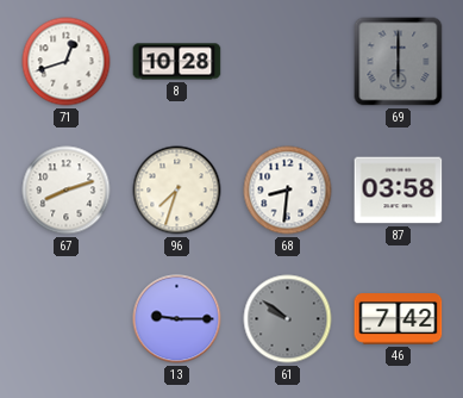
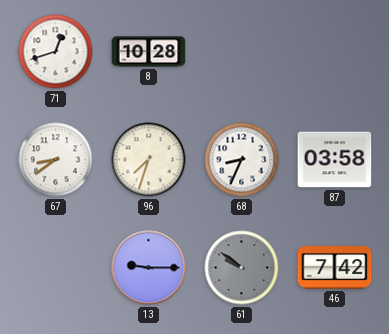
69: 6:00 -> none (399, 62)
67: 8:12 -> 8:39 (56, 160)
68: 8:31 -> 8:34 (242, 160)
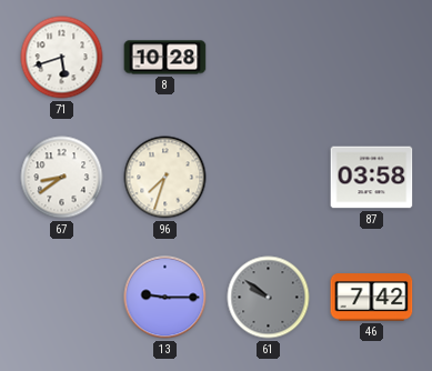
71: 12:42 -> 5:42 (62, 58)
68: 8:34 -> none (242, 160)
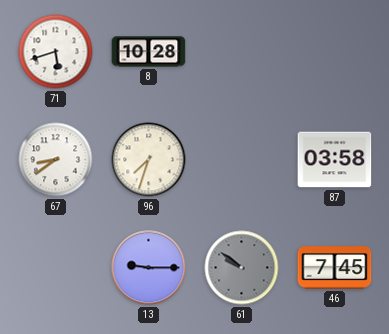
46: 7:42 -> 7:45 (335, 268)
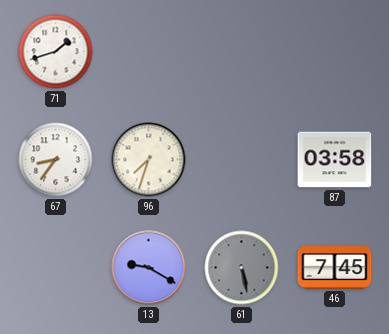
71: 5:42 -> 1:42 (56, 52)
8: 10:28 -> none (149, 52)
67: 8:39 -> 8:36 (56, 160)
13: 9:15 -> 9:20 (149, 268)
61: 9:51 -> 5:28 (242, 268)
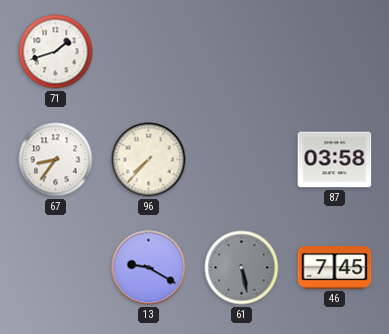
96: 7:33 -> 7:37 (149, 160)
